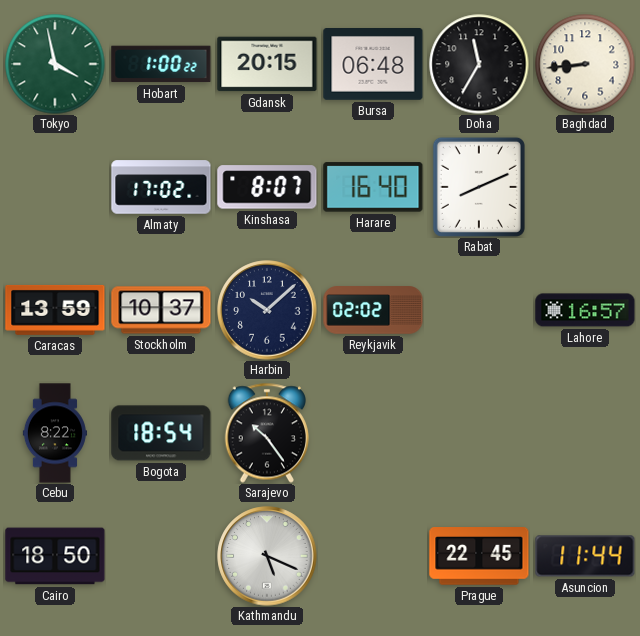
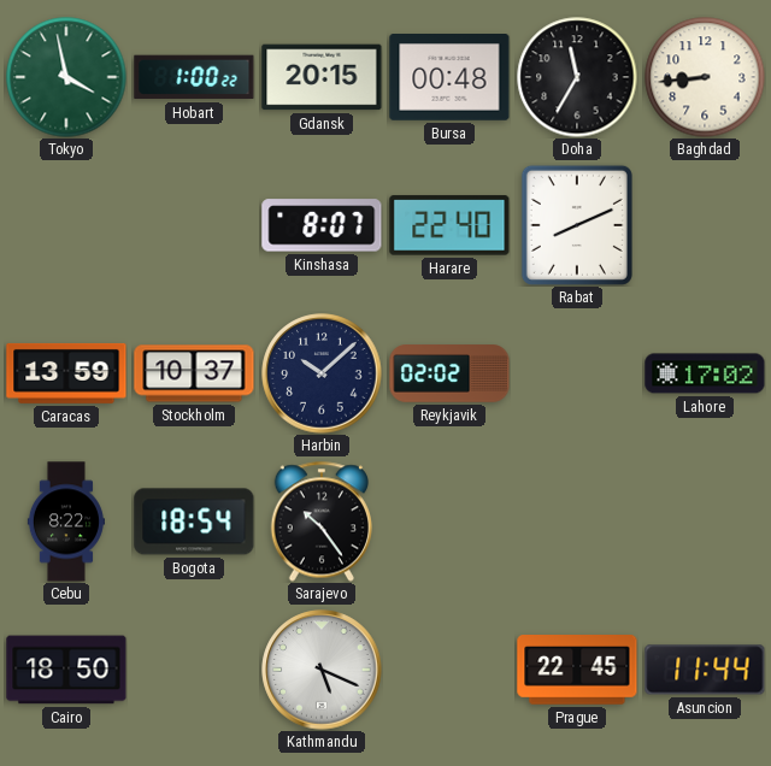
Bursa: 06:48 -> 00:48 (449, 78)
Almaty: 17:02 -> none (161, 187)
Harare: 16:40 -> 22:40 (449, 225)
Lahore: 16:57 -> 17:02 (705, 373)
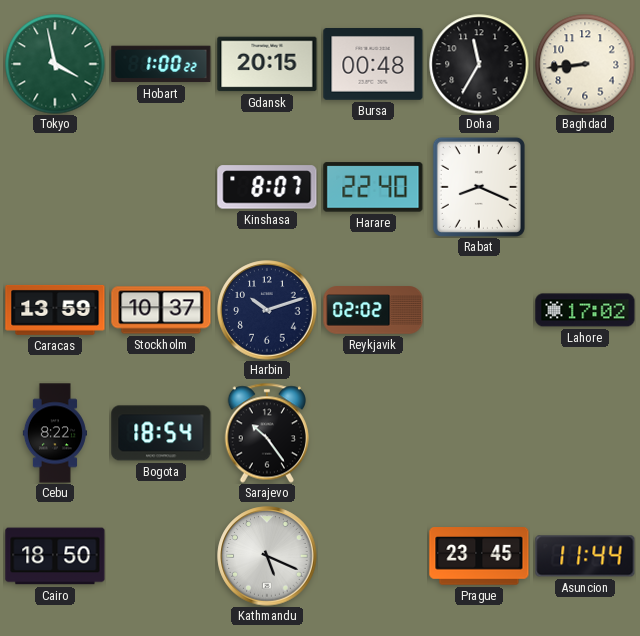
Rabat: 8:11 -> 8:19 (479, 187)
Harbin: 10:08 -> 10:12 (267, 310)
Prague: 22:45 -> 23:45 (479, 557)
